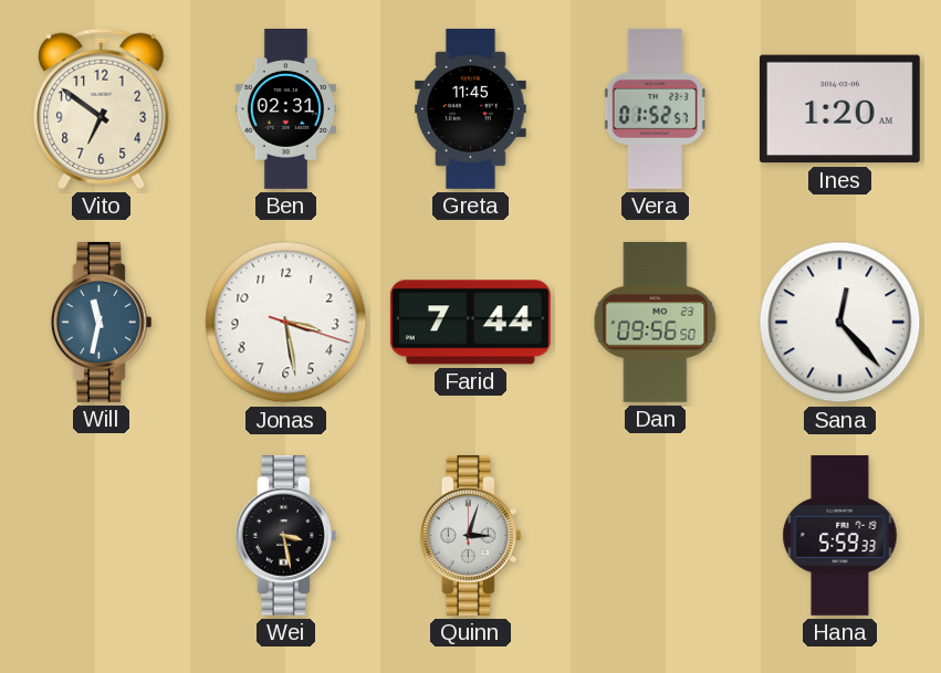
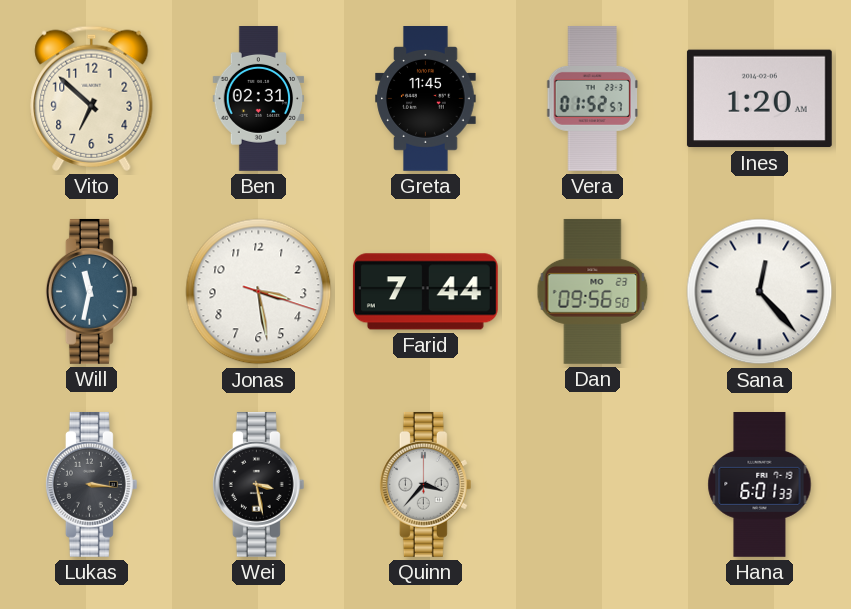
Vito: 6:51 -> 6:52 (92, 98)
Lukas: none -> 3:16 (91, 484)
Quinn: 3:03 -> 3:37 (425, 484)
Hana: 5:59 -> 6:01 (760, 485)
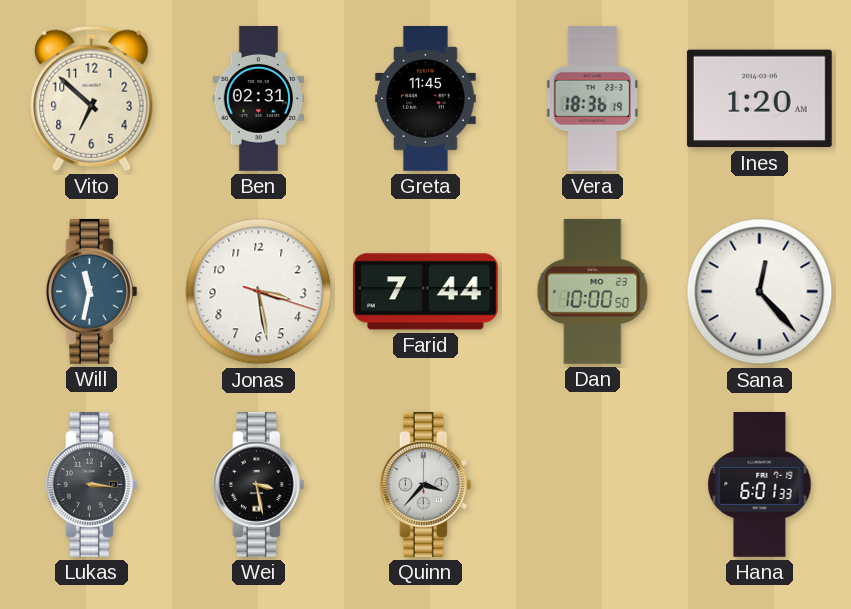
Vera: 01:52 -> 18:36 (593, 98)
Dan: 09:56 -> 10:00 (593, 291)
